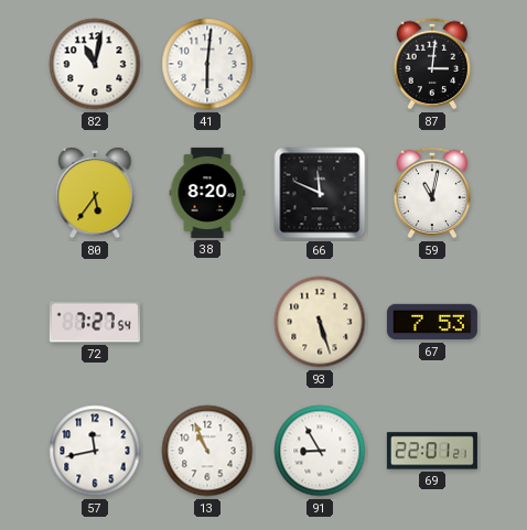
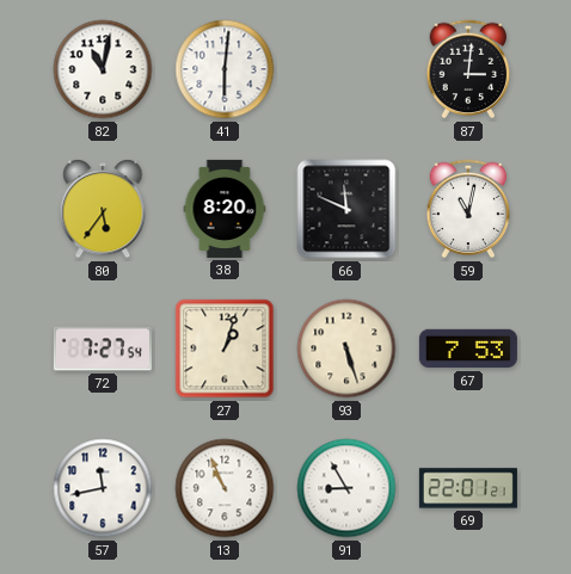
27: none -> 1:03 (225, 348)
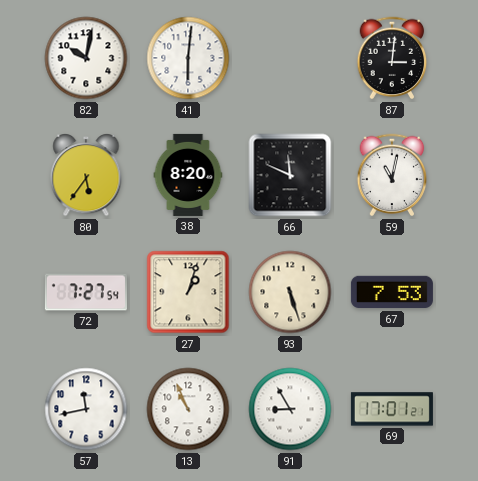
82: 11:02 -> 10:02 (86, 58)
69: 22:01 -> 17:01 (392, 409)
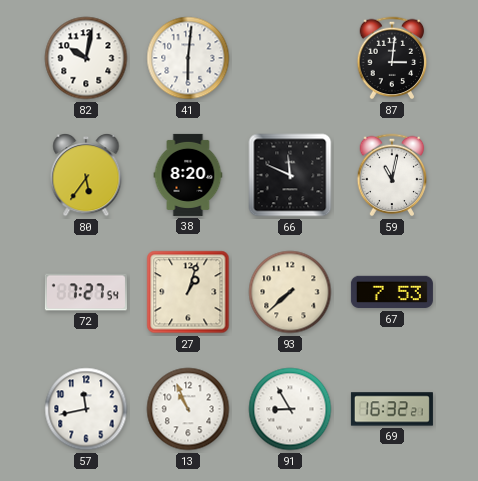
93: 5:27 -> 7:38 (290, 292)
69: 17:01 -> 16:32 (392, 409)
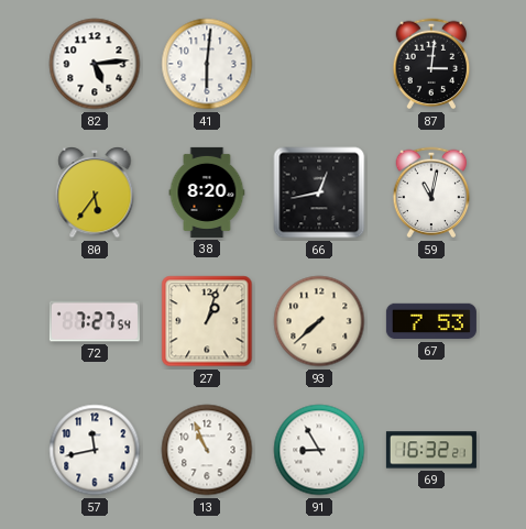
82: 10:02 -> 5:14 (95, 64)
66: 11:49 -> 12:43 (319, 192)
